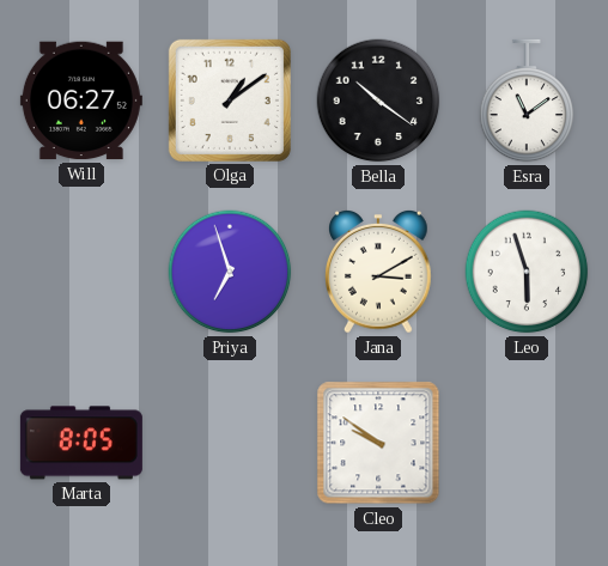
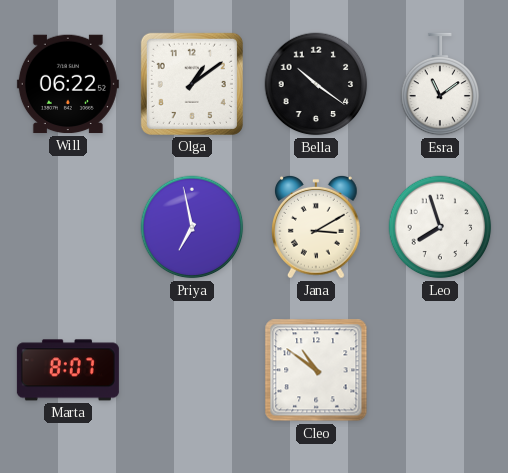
Will: 06:27 -> 06:22 (68, 84)
Priya: 6:57 -> 6:58 (192, 227)
Leo: 5:57 -> 7:57 (440, 227)
Marta: 8:05 -> 8:07 (68, 370)
Cleo: 9:51 -> 10:51 (316, 370)
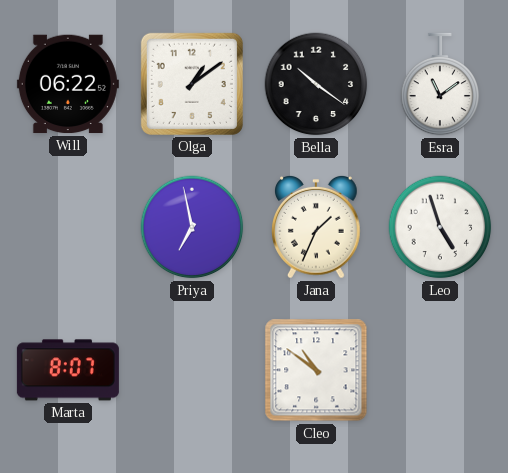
Jana: 3:10 -> 1:34 (316, 227)
Leo: 7:57 -> 4:57 (440, 227)
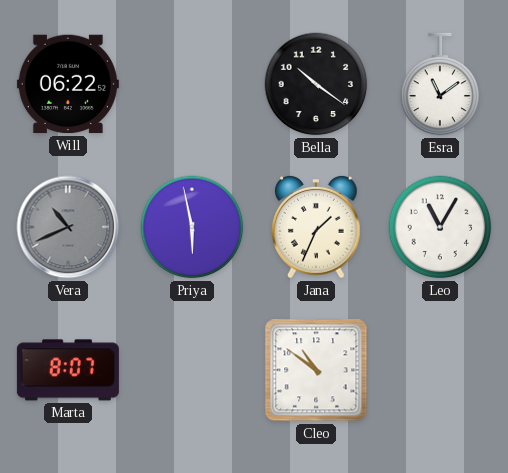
Olga: 1:09 -> none (192, 84)
Vera: none -> 10:41 (68, 227)
Priya: 6:58 -> 5:58 (192, 227)
Leo: 4:57 -> 11:05 (440, 227)
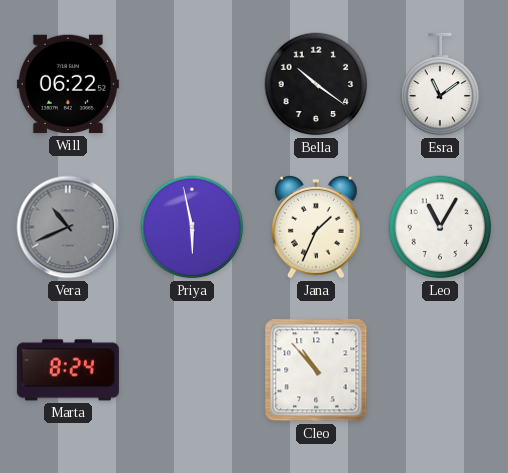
Marta: 8:07 -> 8:24 (68, 370)
Cleo: 10:51 -> 10:53 (316, 370)
